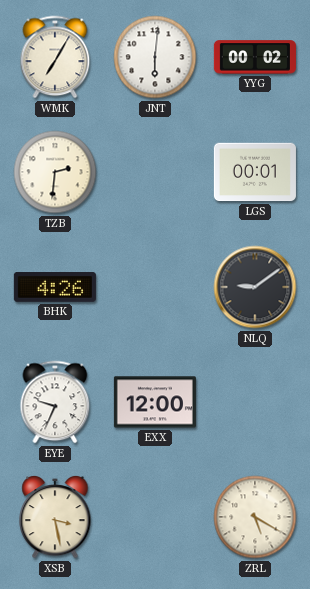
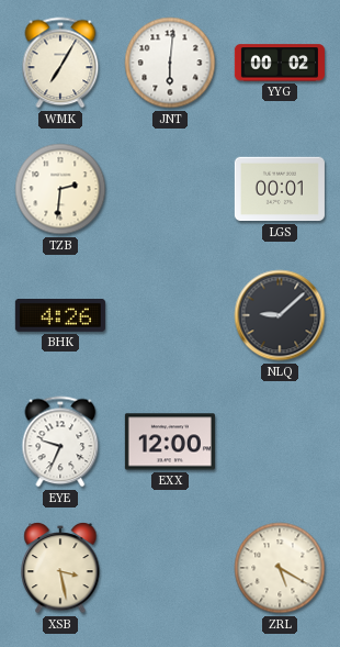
NLQ: 9:09 -> 9:08 (280, 315)
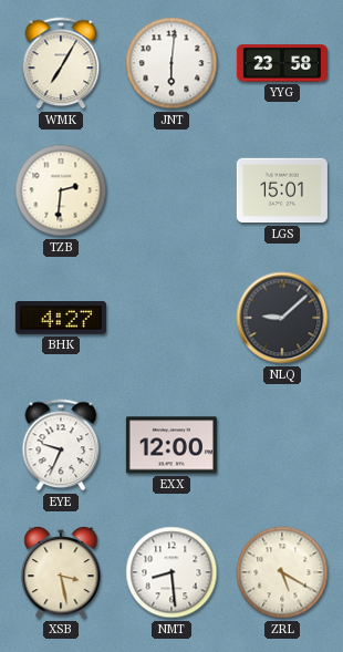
YYG: 00:02 -> 23:58 (282, 63)
LGS: 00:01 -> 15:01 (282, 190)
BHK: 4:26 -> 4:27 (61, 319)
NMT: none -> 8:29 (171, 572)
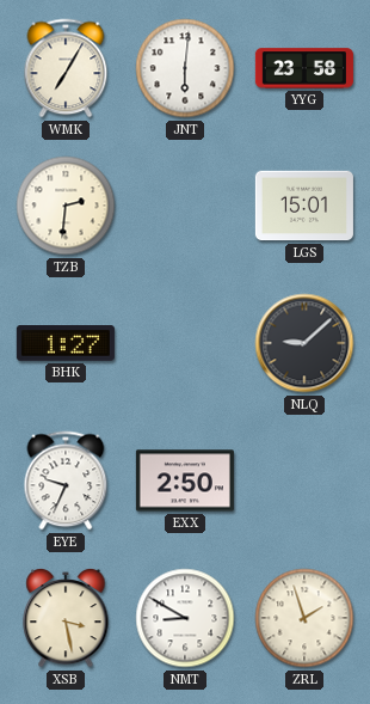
BHK: 4:27 -> 1:27 (66, 344)
EXX: 12:00 -> 2:50 (185, 480)
NMT: 8:29 -> 8:50 (185, 618)
ZRL: 5:20 -> 1:57 (304, 618)
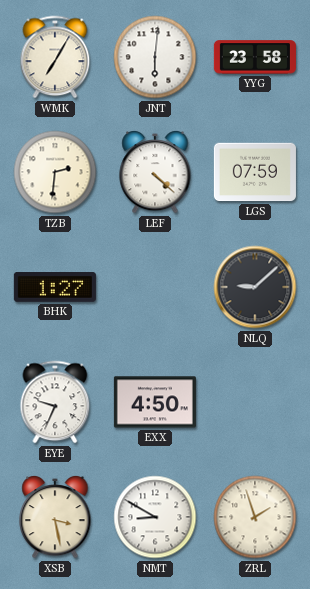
LEF: none -> 4:22 (155, 172)
LGS: 15:01 -> 07:59 (255, 172)
EXX: 2:50 -> 4:50 (155, 402)
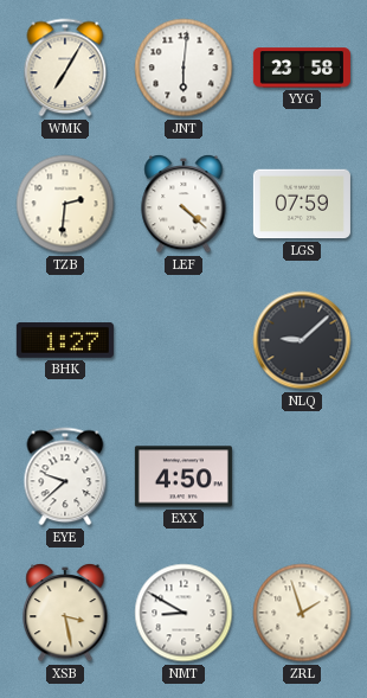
EYE: 9:34 -> 9:38 (65, 476)
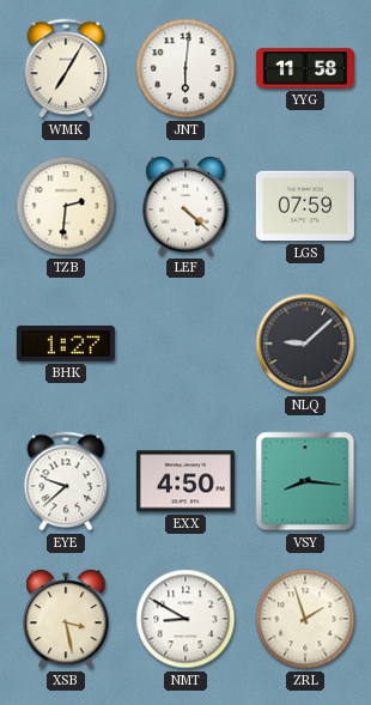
YYG: 23:58 -> 11:58 (305, 68)
VSY: none -> 8:16 (305, 481)
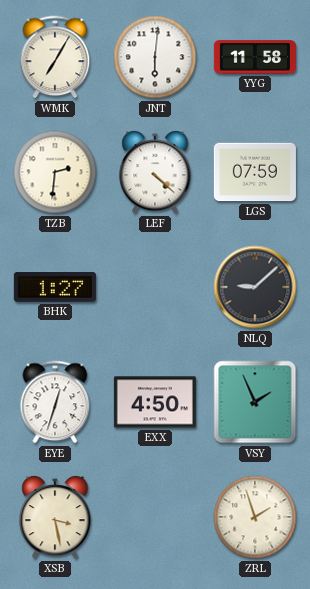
EYE: 9:38 -> 12:33 (55, 402)
VSY: 8:16 -> 1:56 (255, 402)
NMT: 8:50 -> none (185, 619)
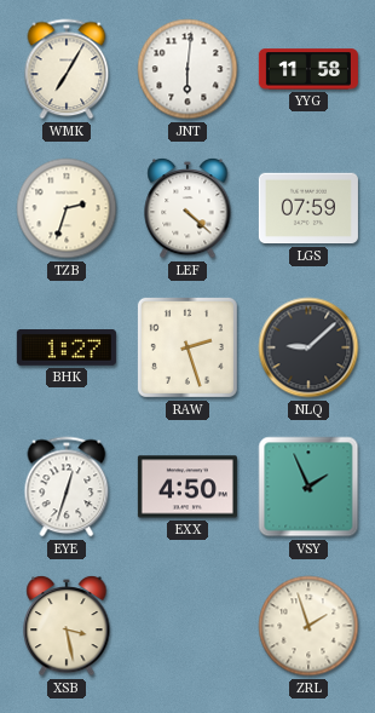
TZB: 2:31 -> 2:33 (67, 208)
RAW: none -> 2:27 (187, 347)
